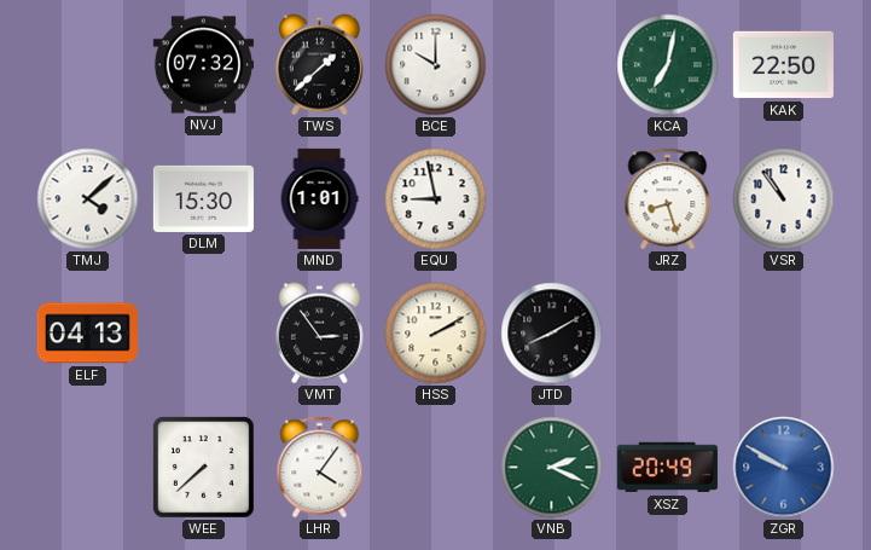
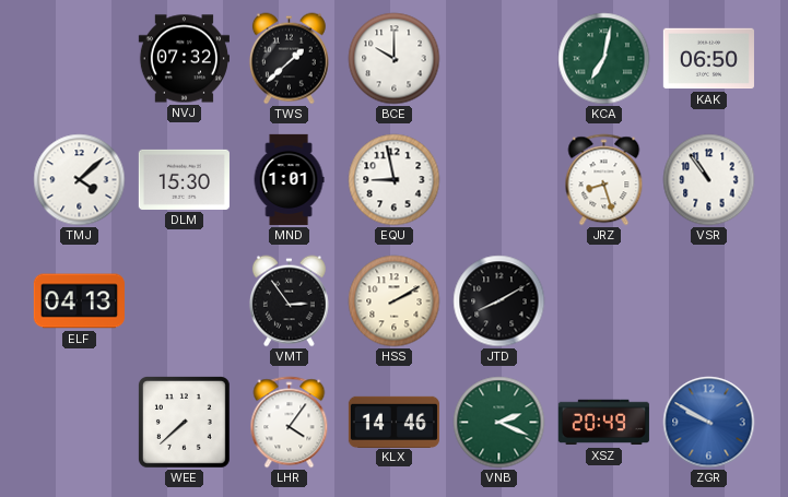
KAK: 22:50 -> 06:50 (708, 59)
KLX: none -> 14:46 (393, 422)
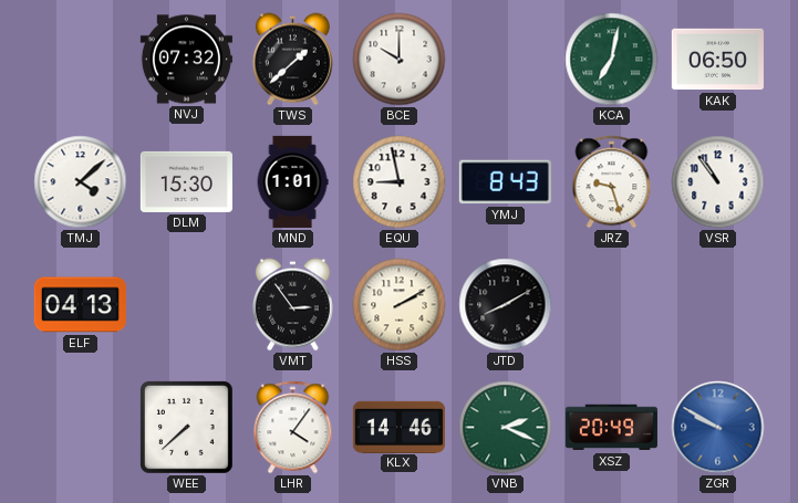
YMJ: none -> 8:43 (505, 182)
JRZ: 8:27 -> 9:27 (612, 182)
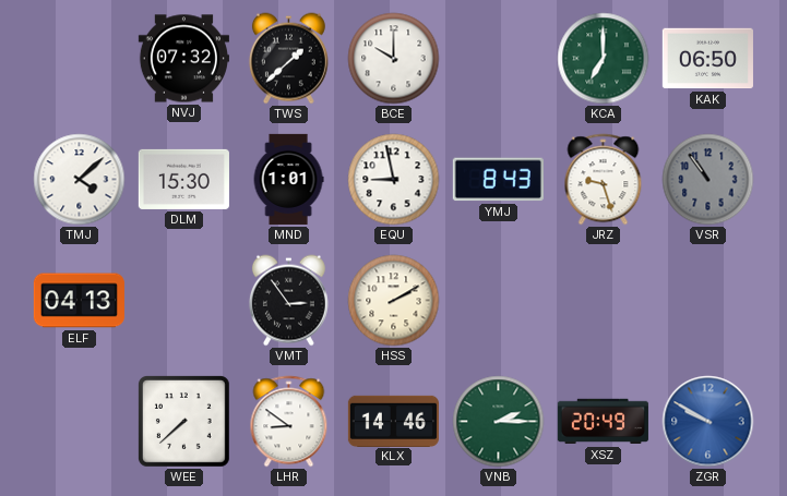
KCA: 7:02 -> 7:00 (604, 59)
VSR dial: white -> grey (708, 180)
JTD: 8:10 -> none (506, 305)
LHR: 4:06 -> 8:51 (289, 422)
VNB: 2:19 -> 2:15 (499, 422)
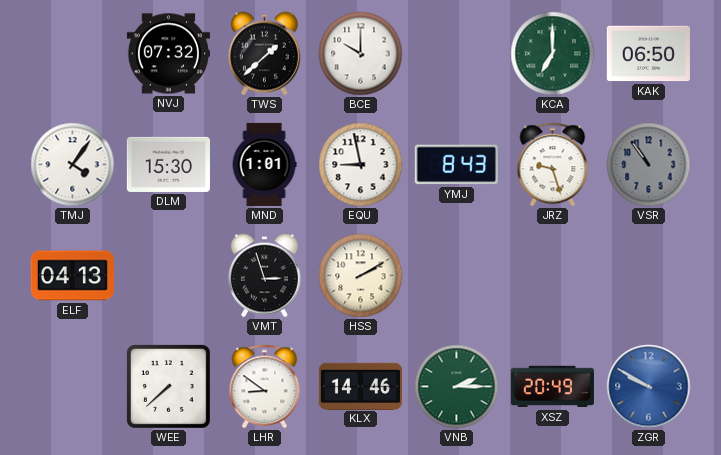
TMJ: 4:08 -> 4:06 (73, 165)
VMT: 2:54 -> 2:57 (264, 276)
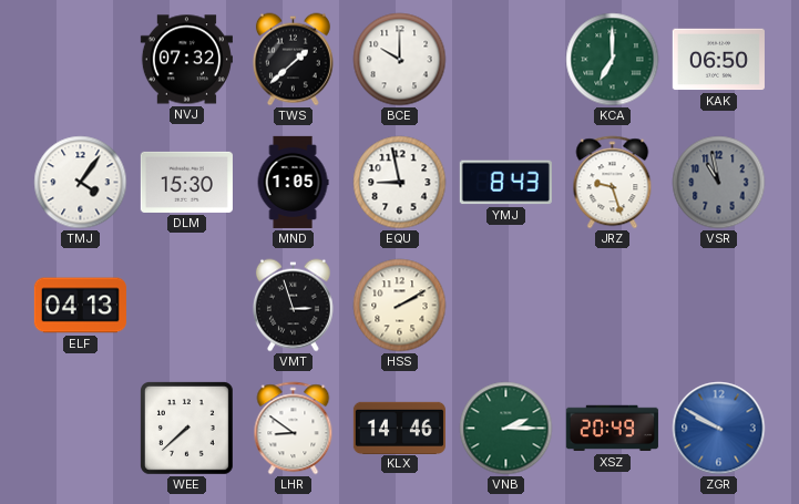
MND: 1:01 -> 1:05 (293, 182)
VSR: 10:54 -> 10:58 (719, 183)
